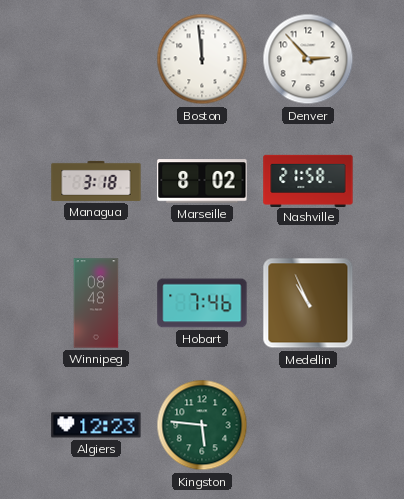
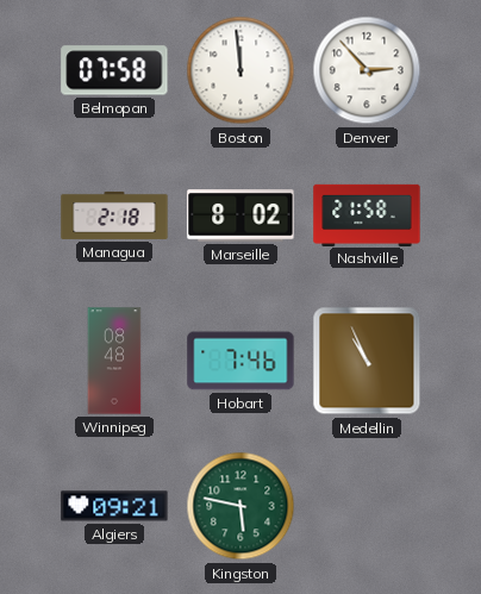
Belmopan: none -> 07:58 (114, 70)
Managua: 3:18 -> 2:18 (114, 215)
Algiers: 12:23 -> 09:21 (114, 506)
Kingston: 5:46 -> 5:47 (240, 506)
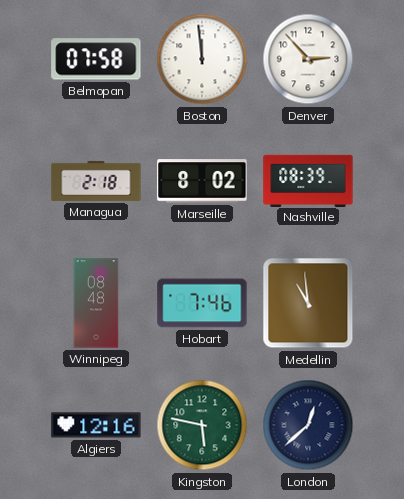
Nashville: 21:58 -> 08:39 (308, 180)
Medellin: 10:56 -> 10:59 (308, 303)
Algiers: 09:21 -> 12:16 (96, 425)
London: none -> 12:38 (308, 425)
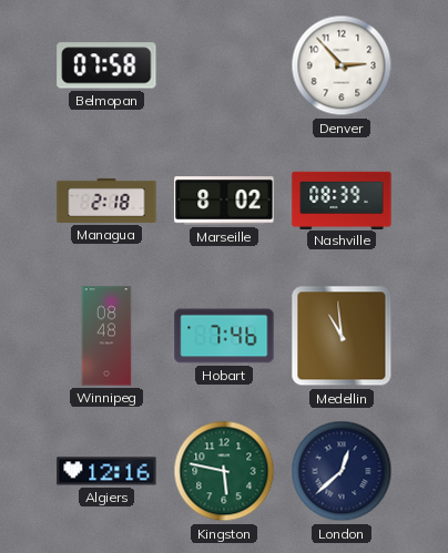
Boston: 11:59 -> none (202, 59)
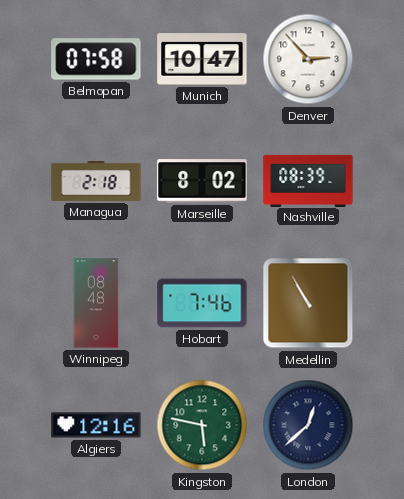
Munich: none -> 10:47 (202, 59)
Medellin: 10:59 -> 10:55 (308, 303)
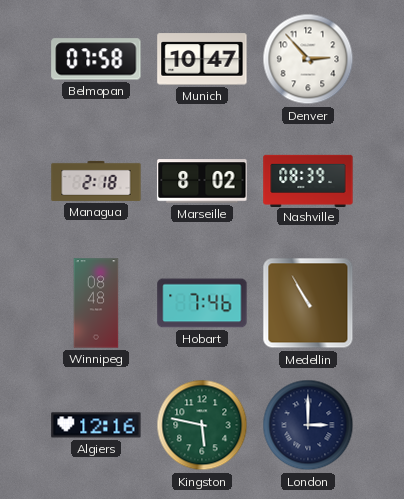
London: 12:38 -> 3:00 (308, 425)
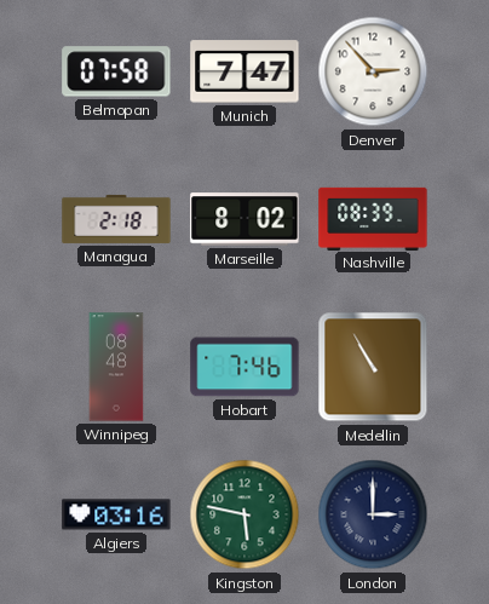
Munich: 10:47 -> 7:47 (244, 71)
Algiers: 12:16 -> 03:16 (116, 514)
